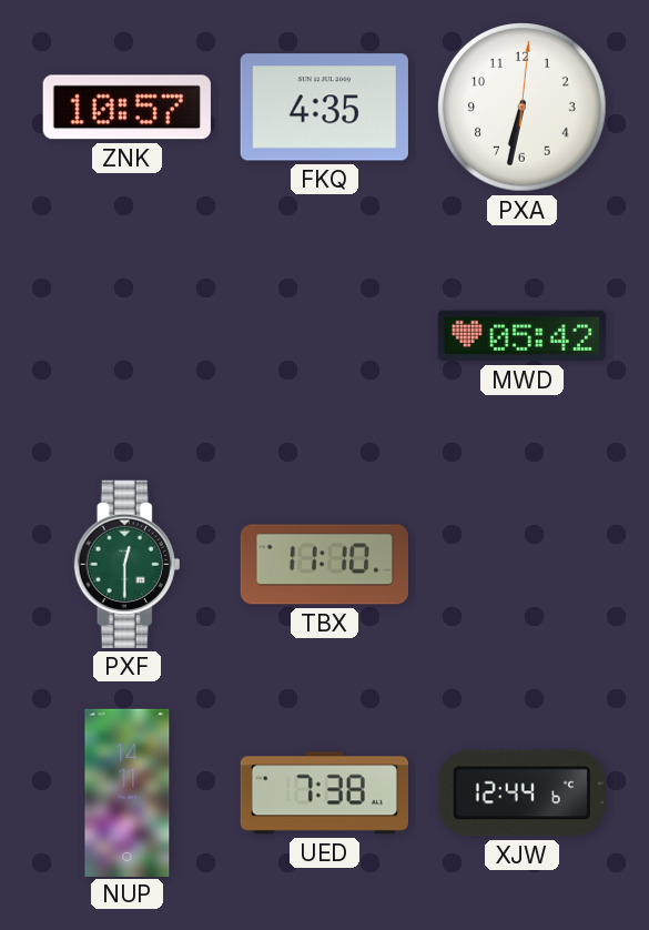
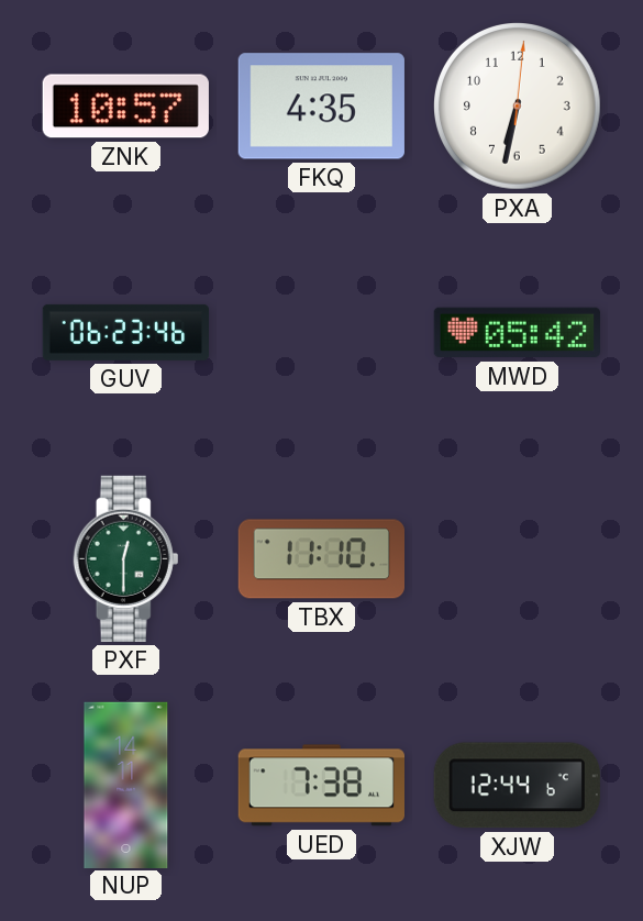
GUV: none -> 06:23 (125, 332)
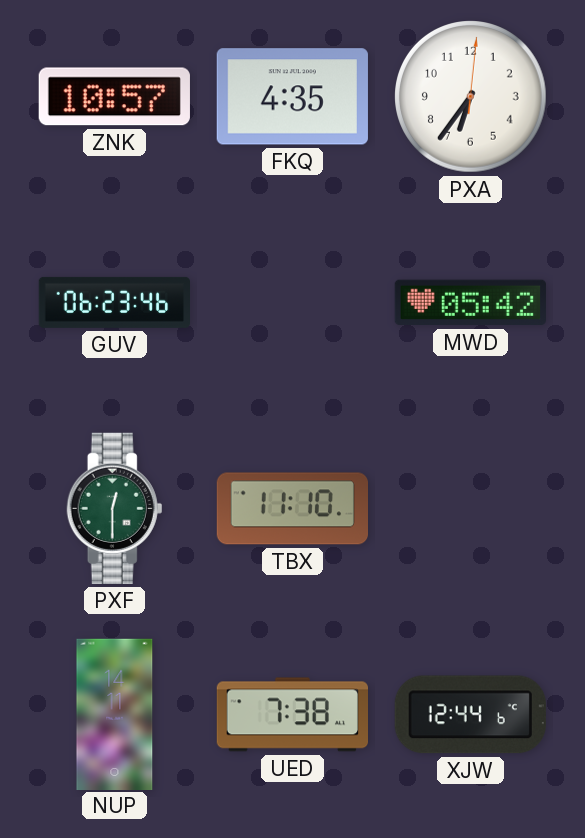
PXA: 6:32 -> 6:36 (471, 97)
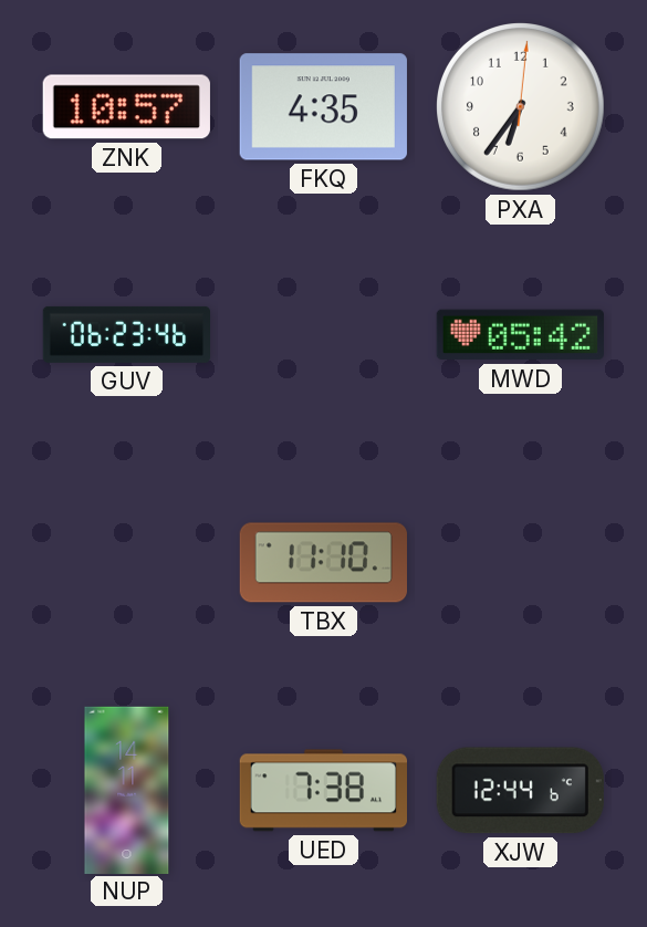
PXF: 12:30 -> none (115, 508)
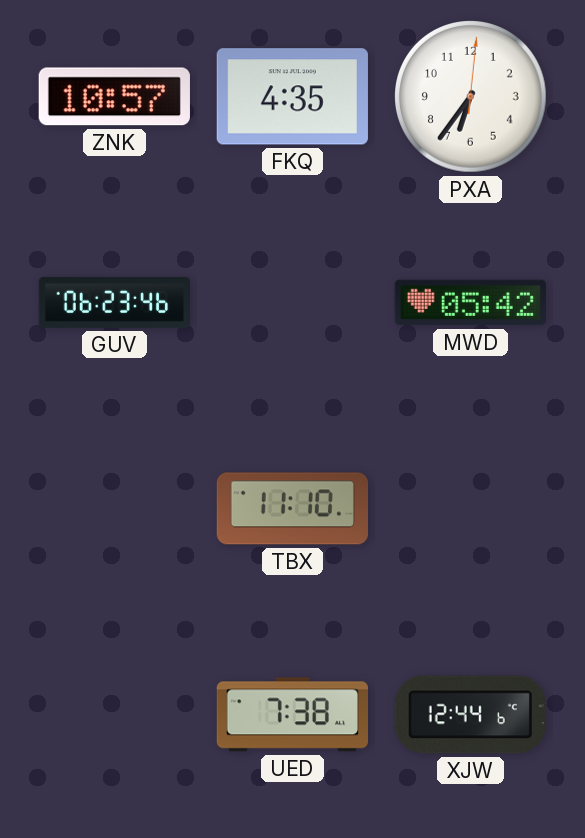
NUP: 14:11 -> none (127, 790)
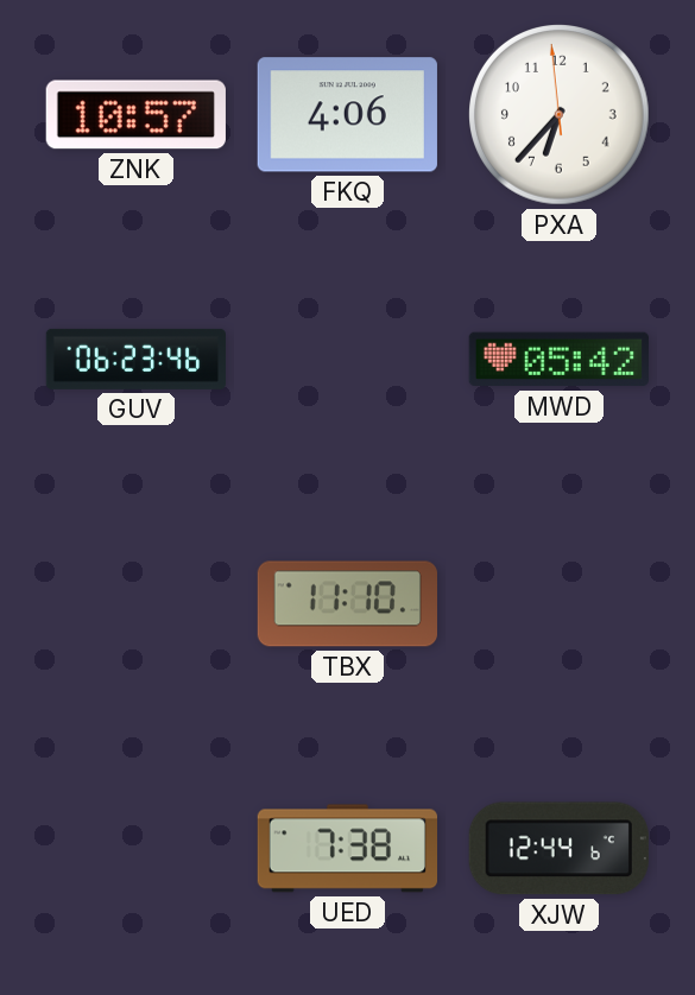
FKQ: 4:35 -> 4:06 (347, 115)
PXA: 6:36:01 -> 6:36:59 (560, 115)
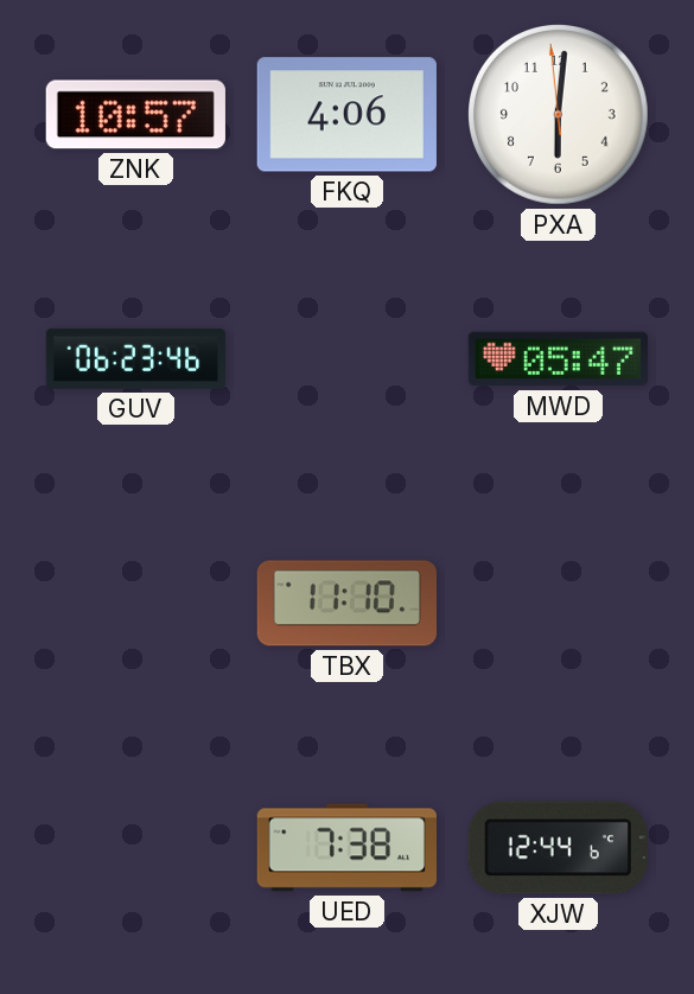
PXA: 6:36 -> 6:00 (559, 115)
MWD: 05:42 -> 05:47 (558, 359)
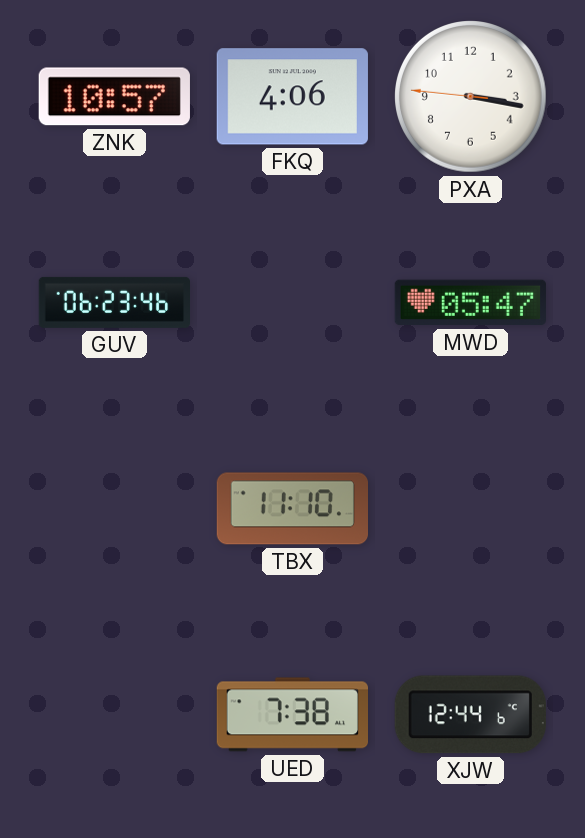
PXA: 6:00 -> 3:16 (471, 97)
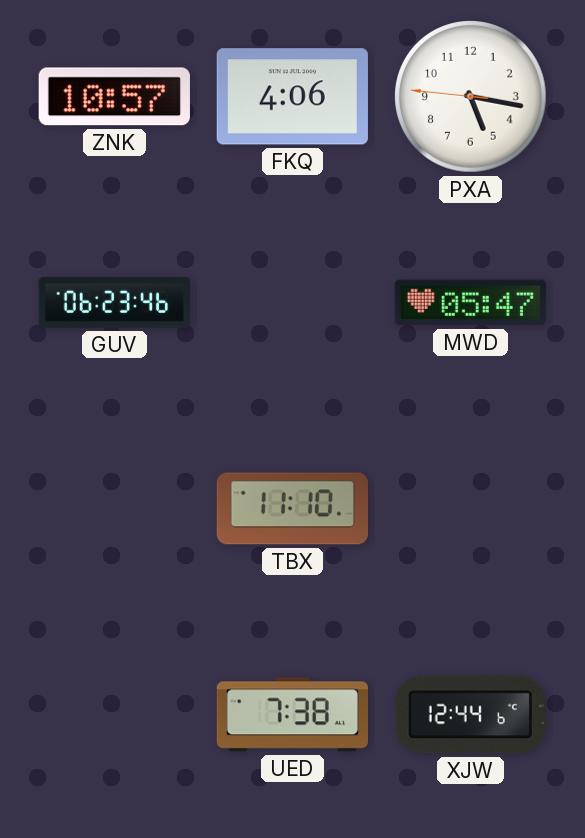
PXA: 3:16 -> 5:16 (471, 97)
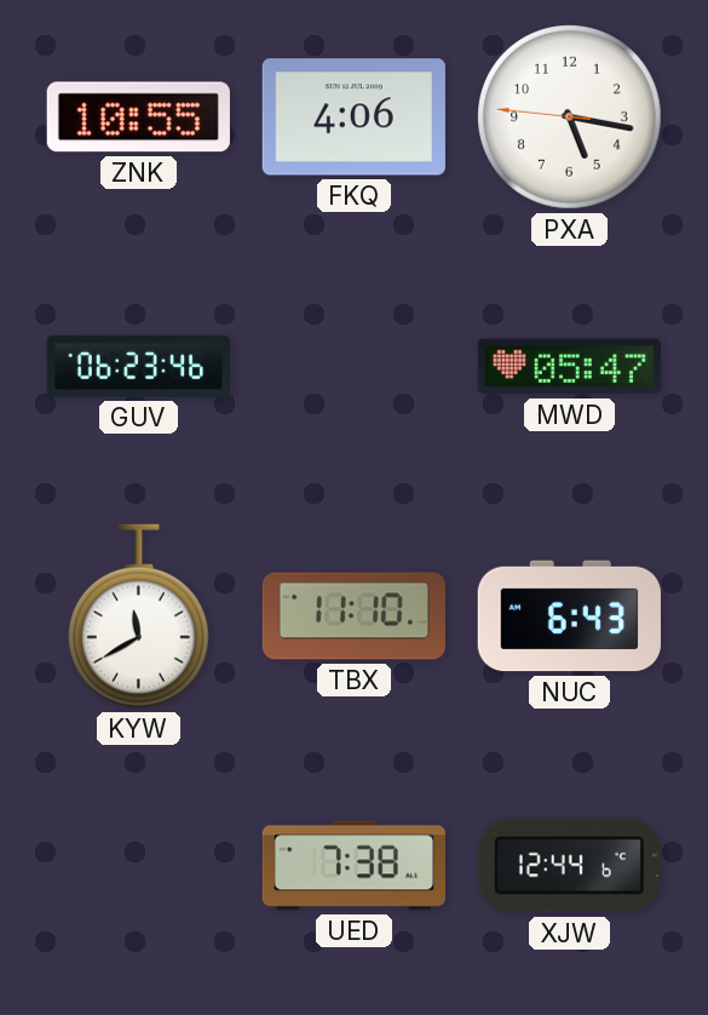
ZNK: 10:57 -> 10:55 (138, 117)
KYW: none -> 11:40 (138, 617)
NUC: none -> 6:43 (569, 617)
